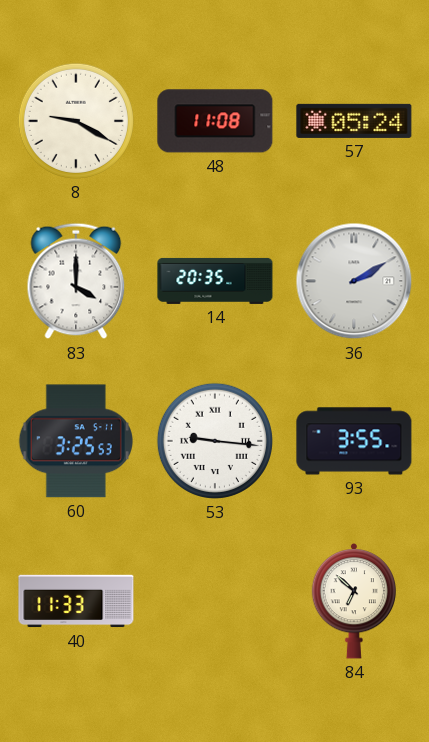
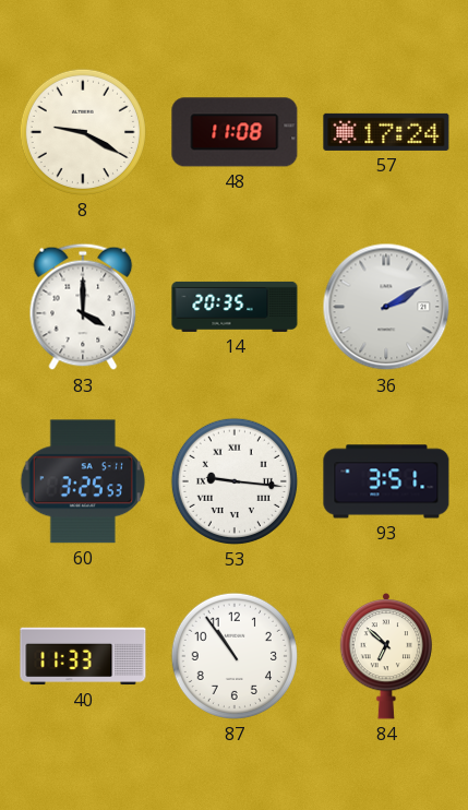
57: 05:24 -> 17:24 (386, 132)
93: 3:55 -> 3:51 (386, 481)
87: none -> 10:54 (235, 656)
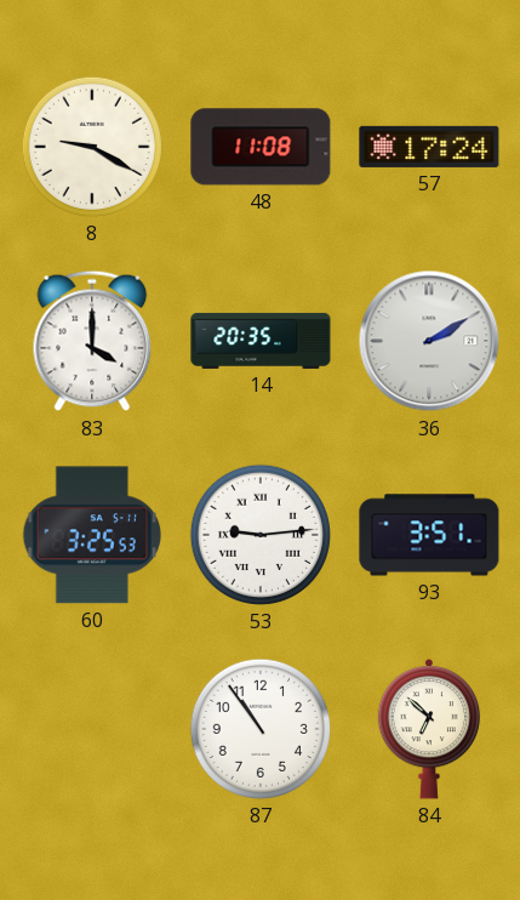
53: 9:16 -> 9:14 (261, 535)
40: 11:33 -> none (83, 656)
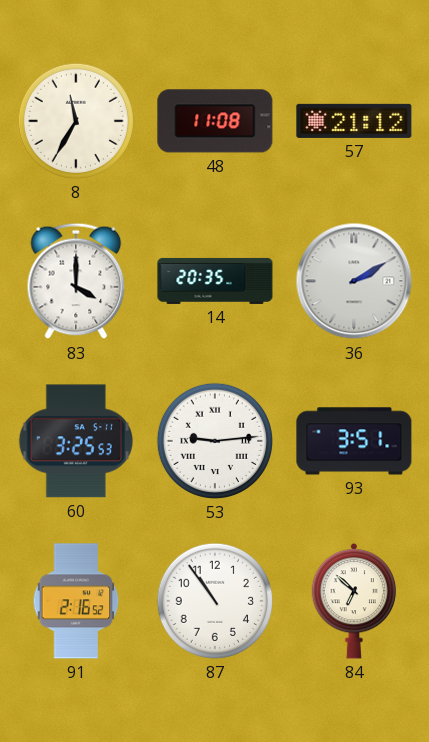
8: 9:20 -> 11:35 (76, 121)
57: 17:24 -> 21:12 (354, 121)
91: none -> 2:16 (76, 601)
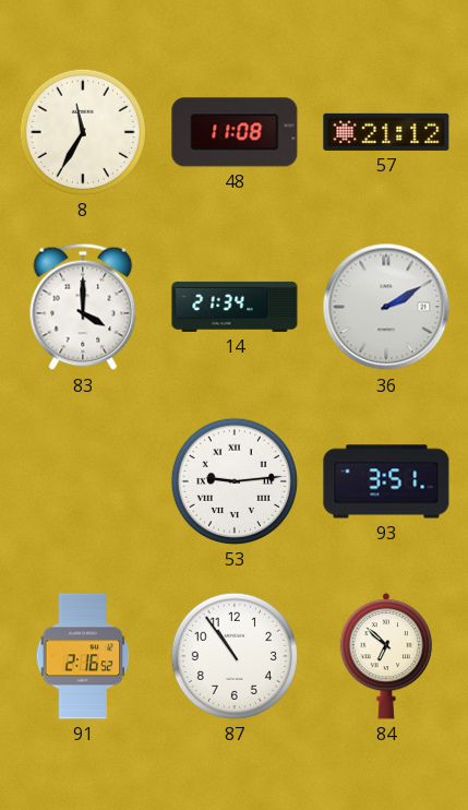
14: 20:35 -> 21:34 (235, 307)
60: 3:25 -> none (76, 441)
